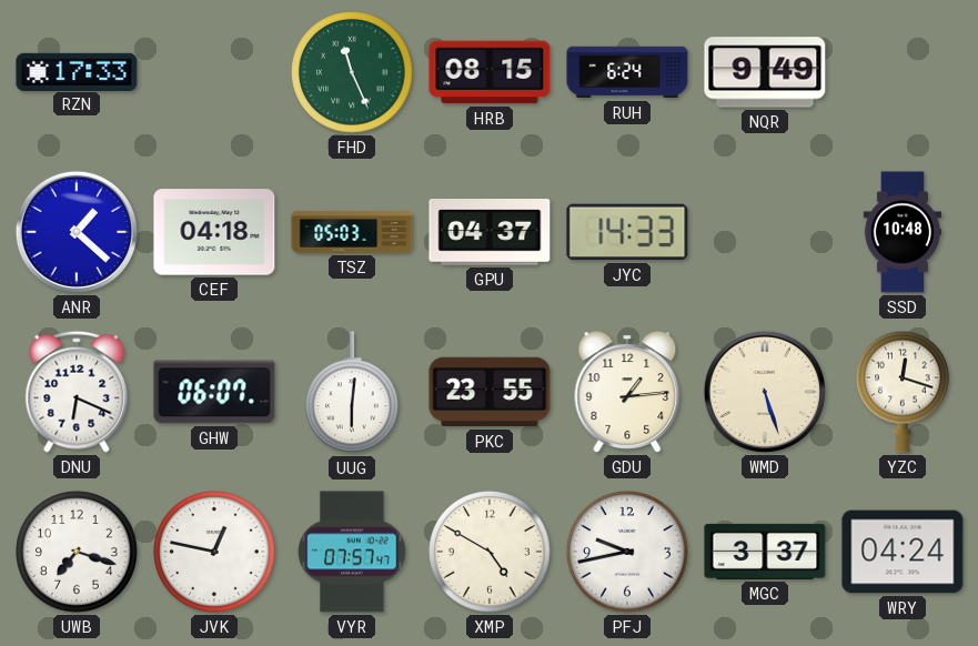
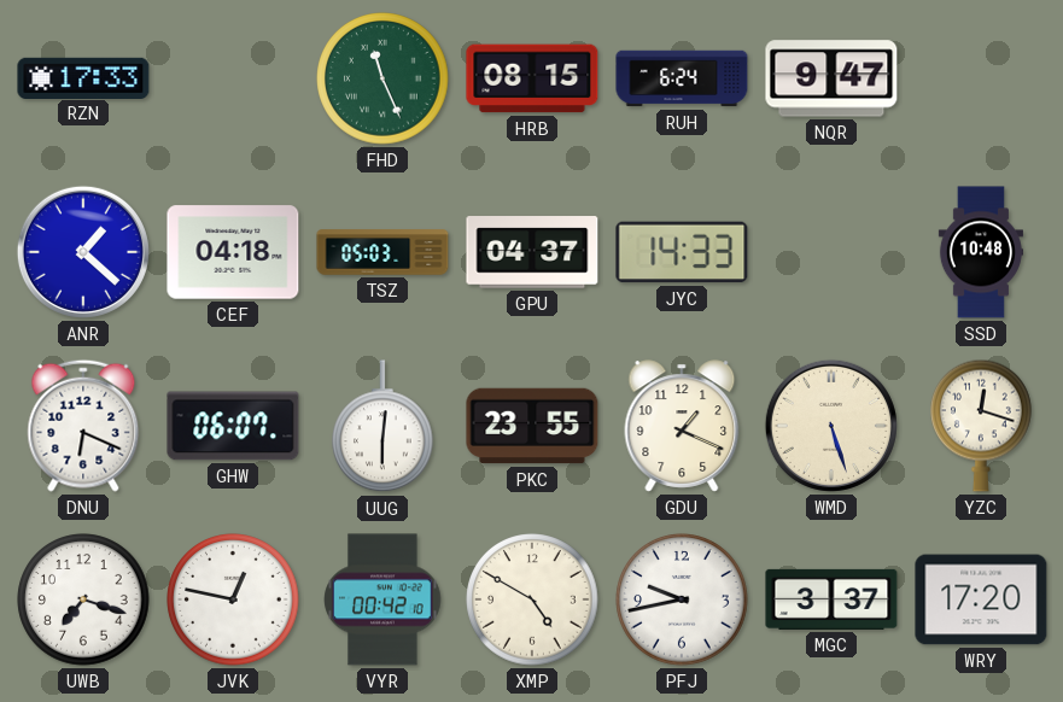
NQR: 9:49 -> 9:47 (831, 78)
GDU: 1:14 -> 1:19 (682, 426)
VYR: 07:57 -> 00:42 (382, 599)
WRY: 04:24 -> 17:20 (981, 599)
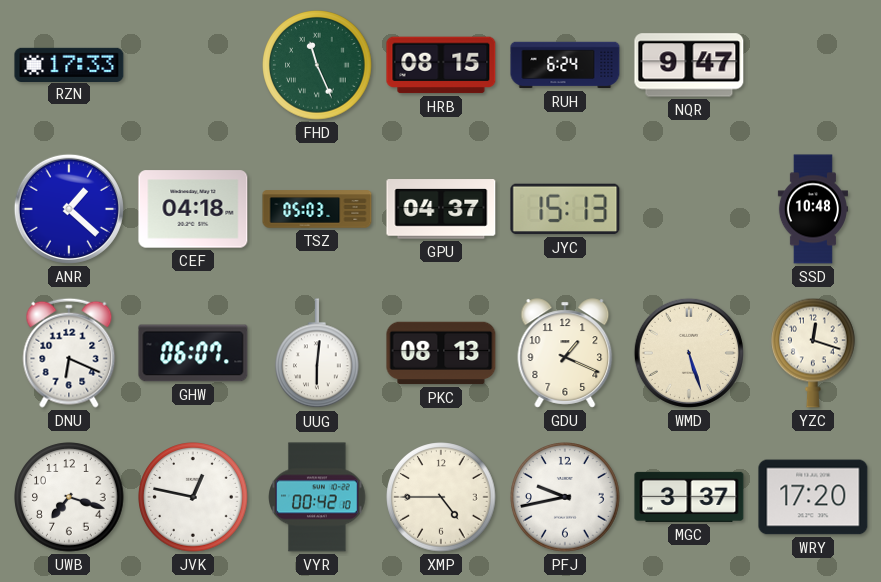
JYC: 14:33 -> 15:13 (565, 209)
PKC: 23:55 -> 08:13 (441, 353)
XMP: 4:50 -> 4:45 (441, 497)
